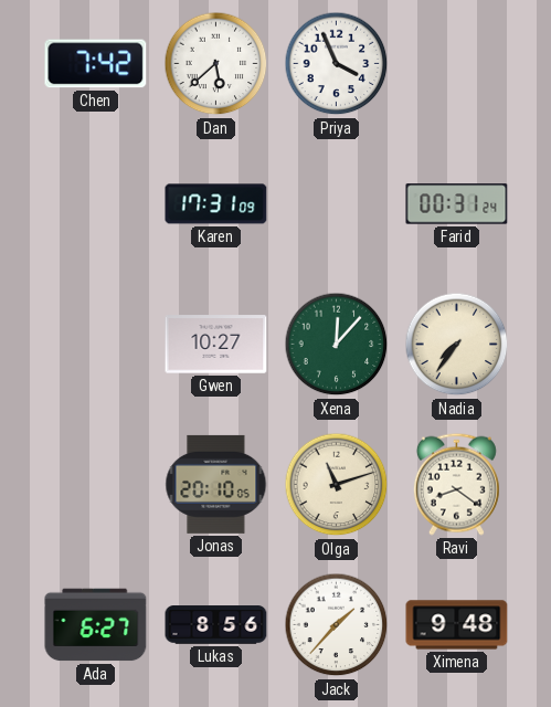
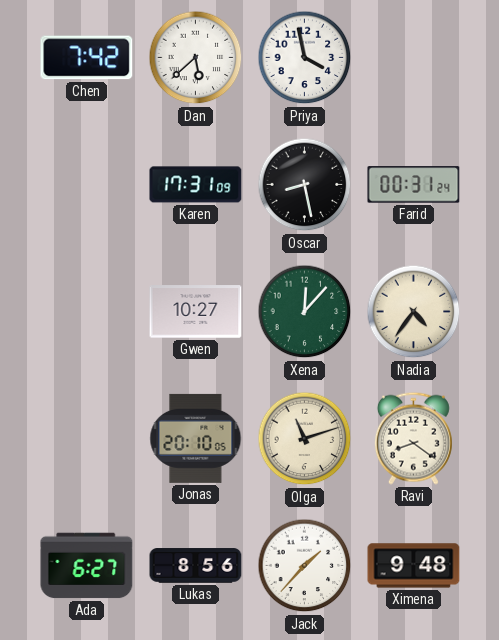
Priya: 3:56 -> 3:58 (305, 58)
Oscar: none -> 8:28 (305, 185)
Nadia: 7:36 -> 4:36 (414, 312)
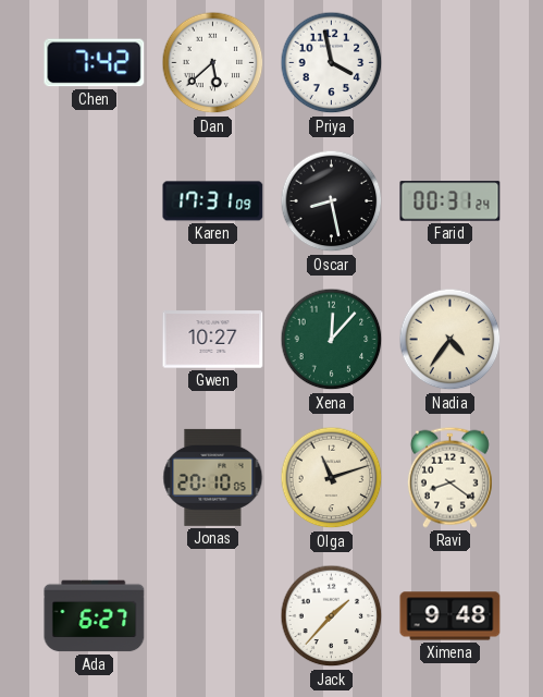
Lukas: 8:56 -> none (196, 566)
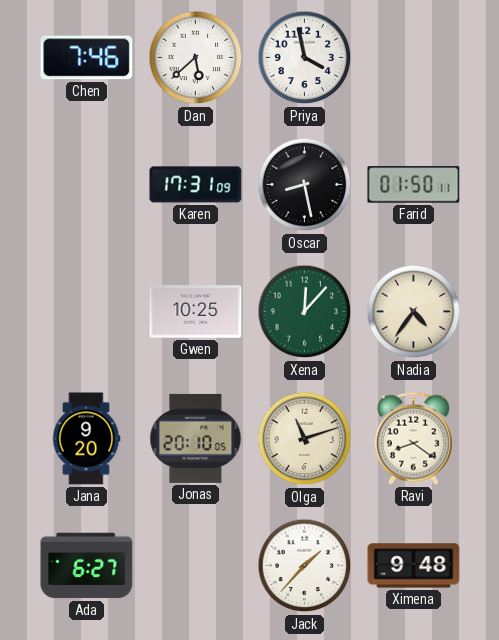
Chen: 7:42 -> 7:46 (87, 58)
Farid: 00:31 -> 01:50 (414, 185)
Gwen: 10:27 -> 10:25 (196, 312)
Jana: none -> 9:20 (86, 439)
